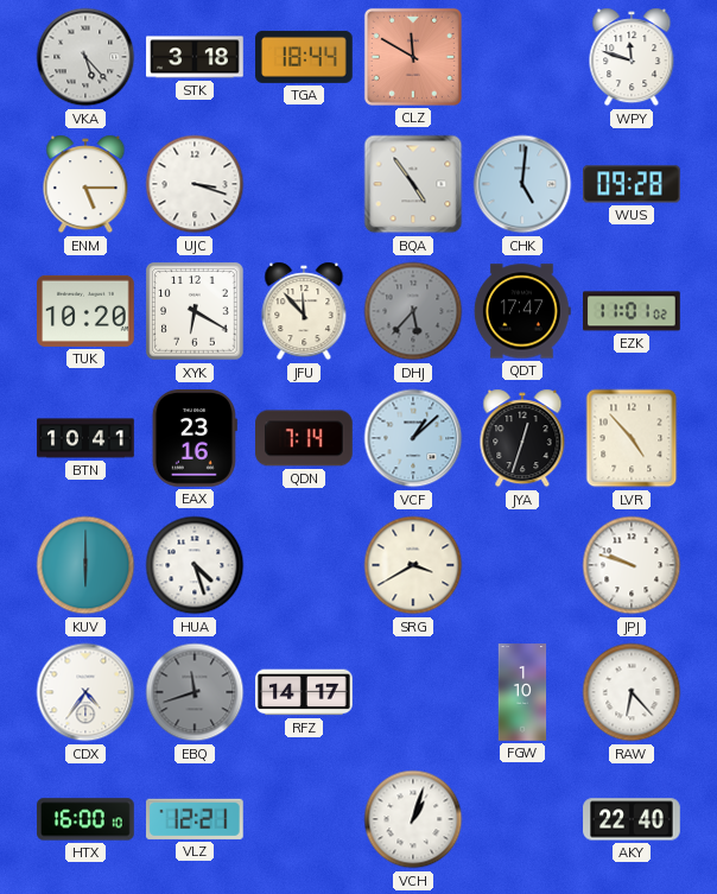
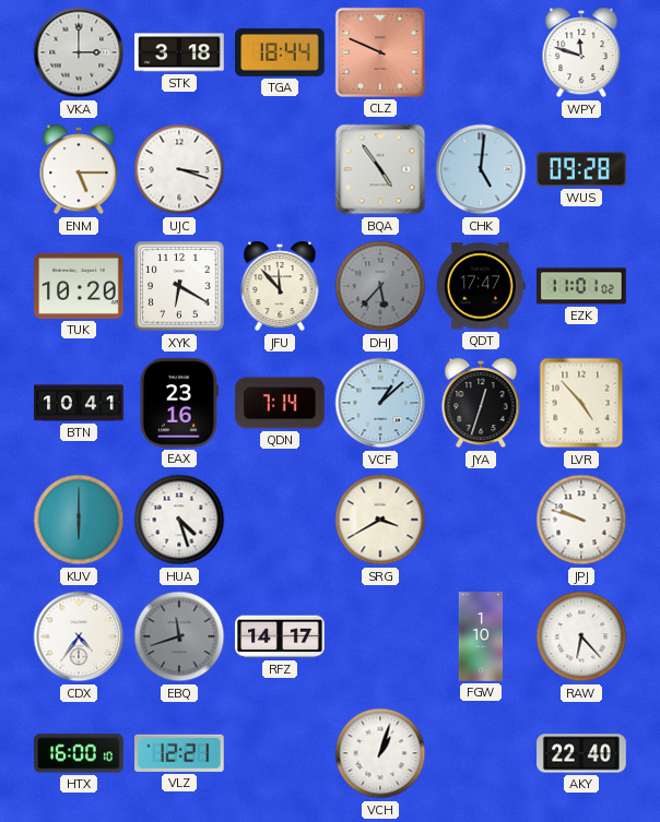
VKA: 5:23 -> 3:00 (79, 52)
CLZ: 11:50 -> 9:49 (380, 52)
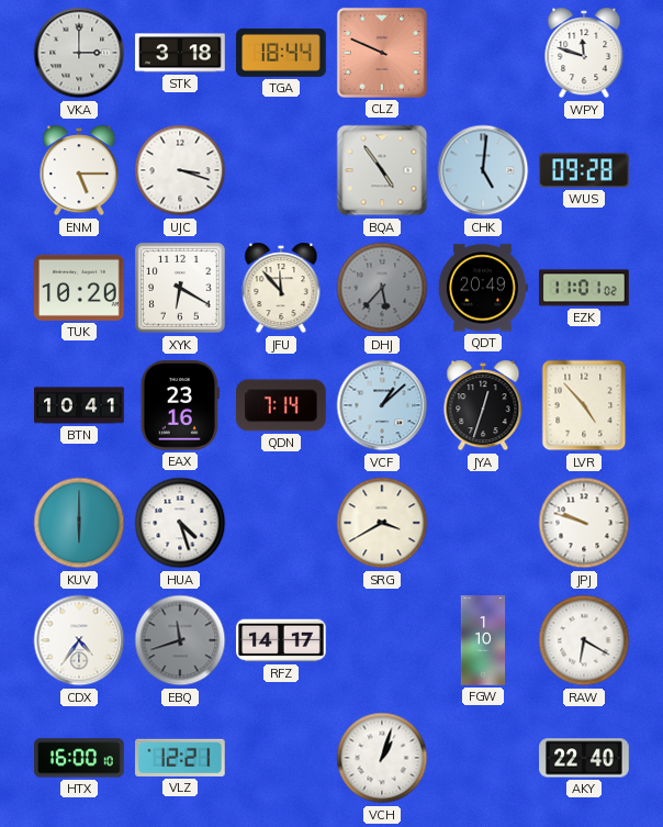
QDT: 17:47 -> 20:49 (483, 288)
RAW: 6:23 -> 6:20 (584, 640)
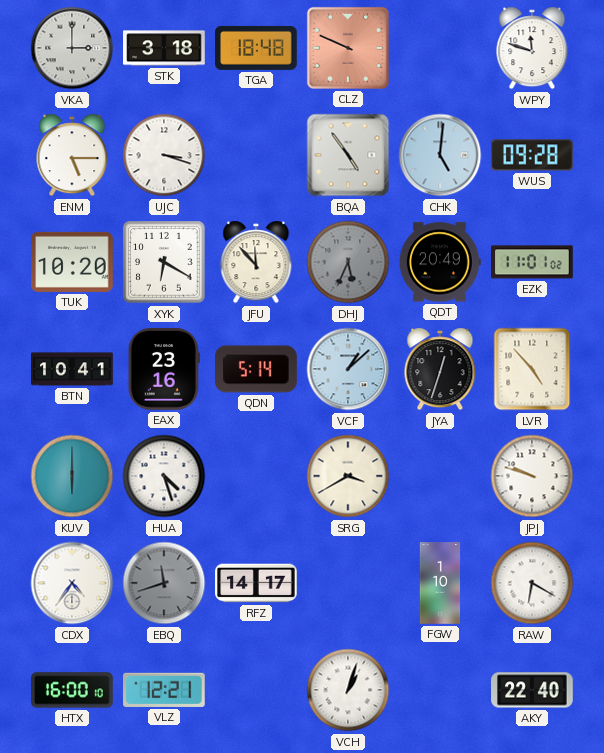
TGA: 18:44 -> 18:48 (256, 48)
DHJ: 5:37 -> 5:34 (348, 262)
QDN: 7:14 -> 5:14 (257, 369)
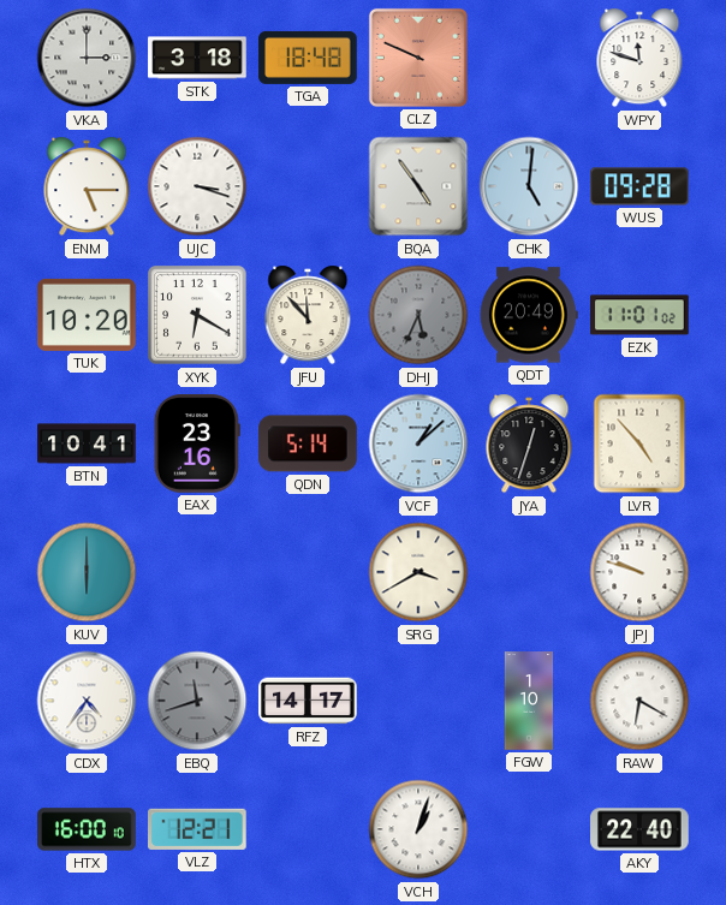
HUA: 4:27 -> none (164, 476)
